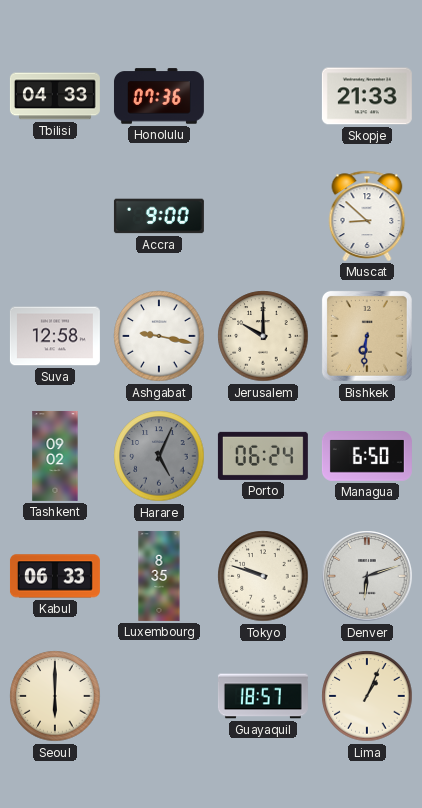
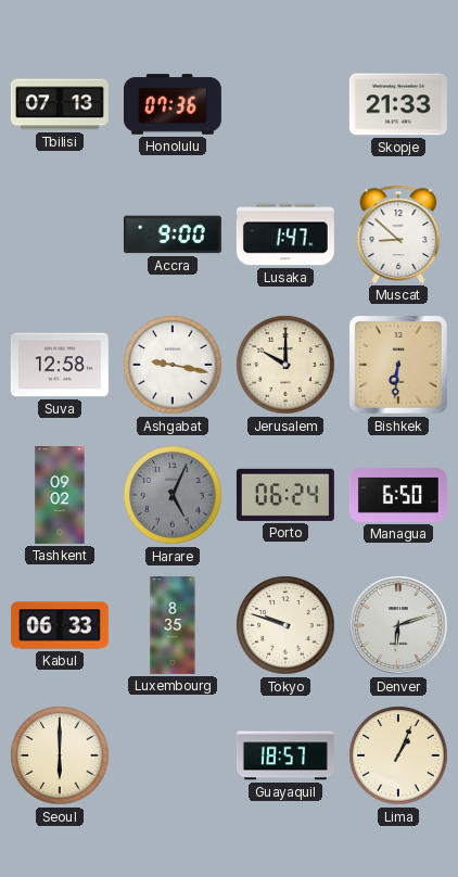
Tbilisi: 04:33 -> 07:13 (60, 104)
Lusaka: none -> 1:47 (285, 234)
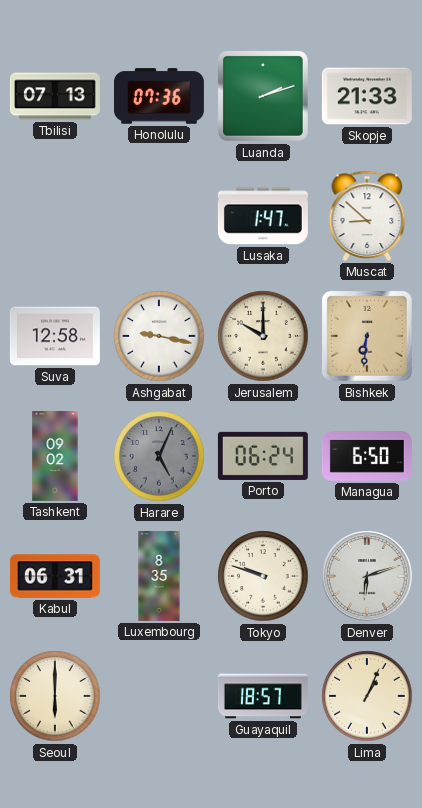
Luanda: none -> 2:12 (263, 96)
Accra: 9:00 -> none (173, 234)
Kabul: 06:33 -> 06:31 (55, 576)
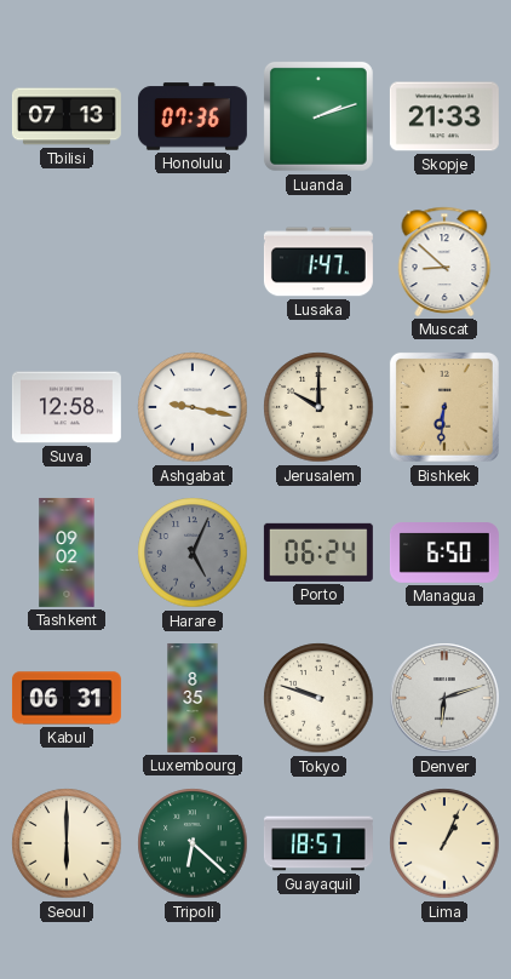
Tripoli: none -> 6:22 (193, 843)
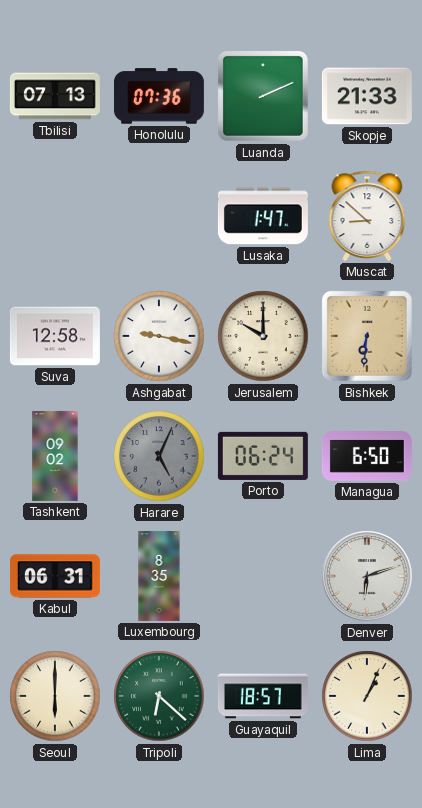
Luanda: 2:12 -> 2:11 (263, 96)
Tokyo: 9:48 -> none (318, 698)
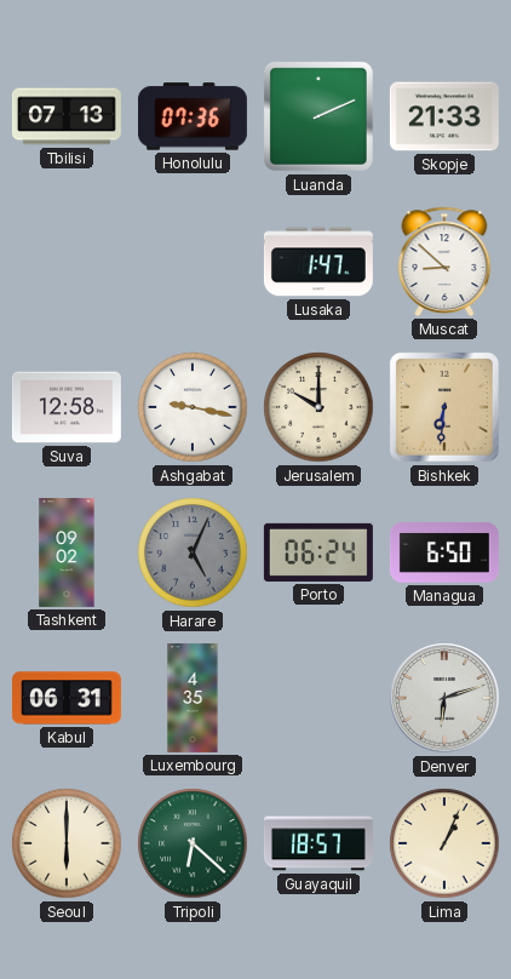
Luxembourg: 8:35 -> 4:35 (193, 698)
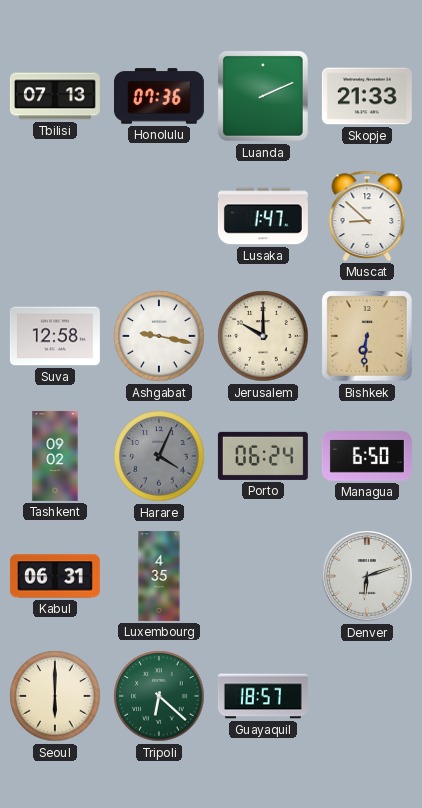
Harare: 5:04 -> 4:04 (159, 456)
Lima: 1:04 -> none (444, 843)
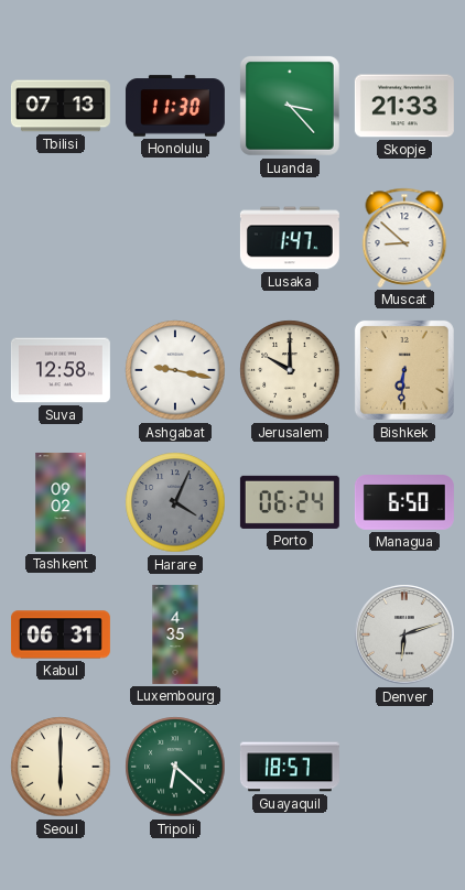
Honolulu: 07:36 -> 11:30 (175, 106)
Luanda: 2:11 -> 3:23 (290, 106)
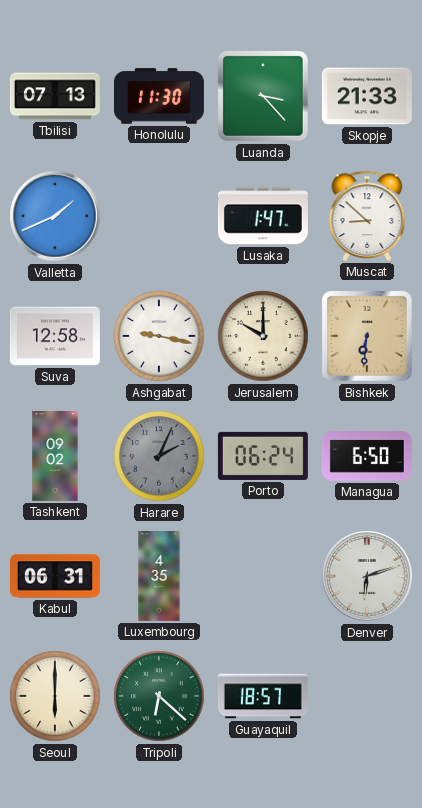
Valletta: none -> 1:41 (55, 216)
Harare: 4:04 -> 2:04 (159, 456)
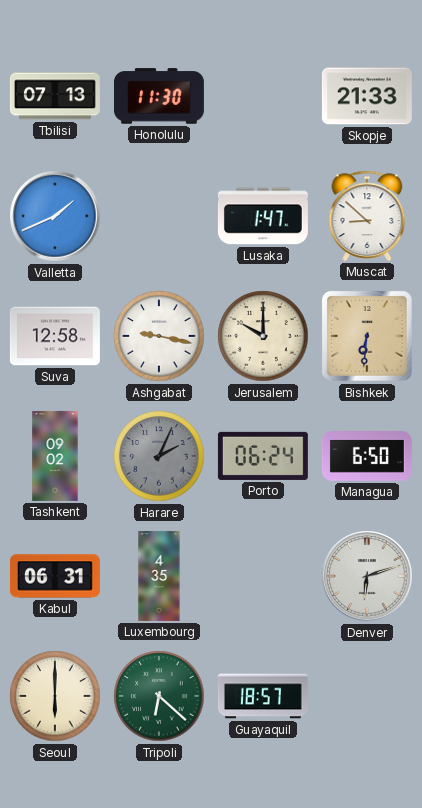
Luanda: 3:23 -> none (263, 96)
